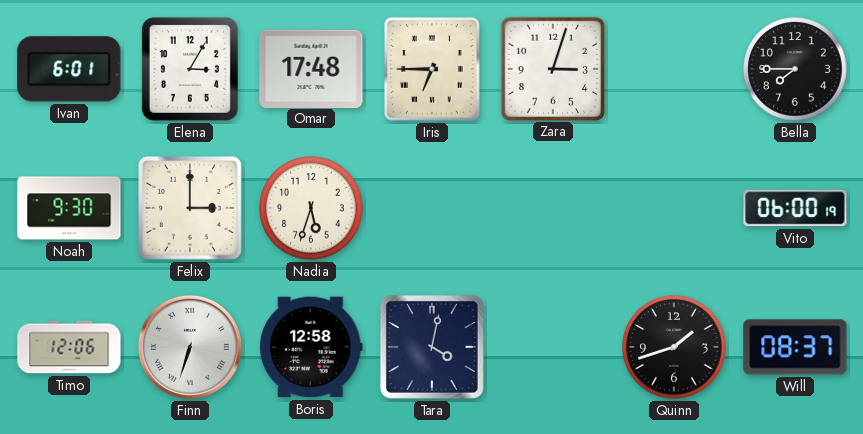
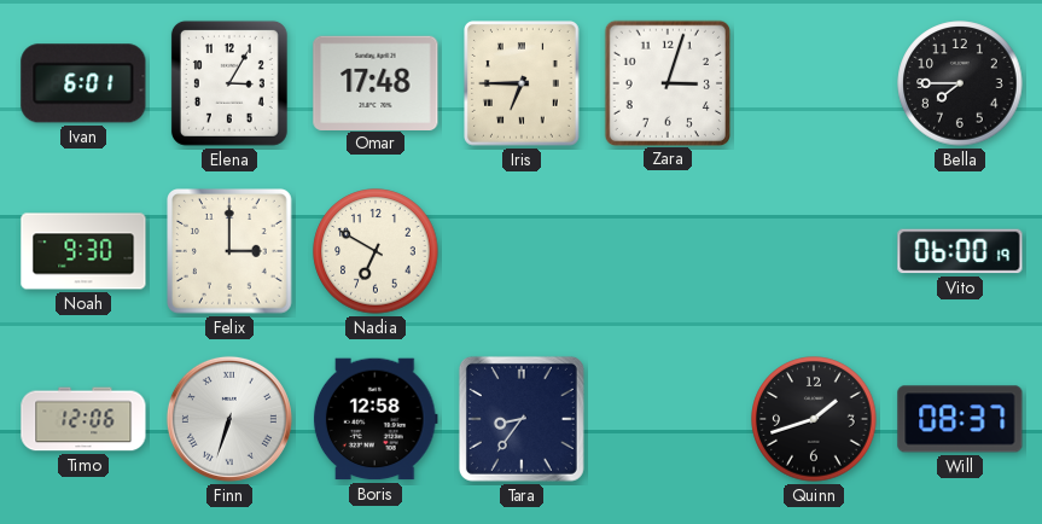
Nadia: 5:33 -> 6:50 (376, 251)
Tara: 4:02 -> 8:36 (522, 419)
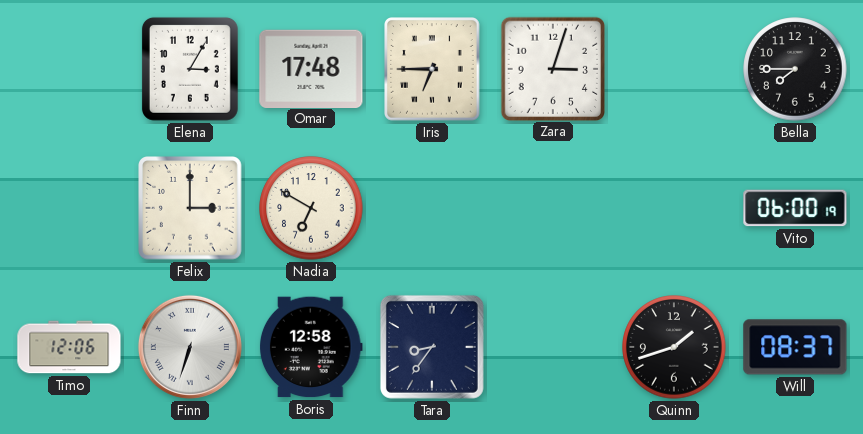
Ivan: 6:01 -> none (83, 83)
Noah: 9:30 -> none (83, 251)
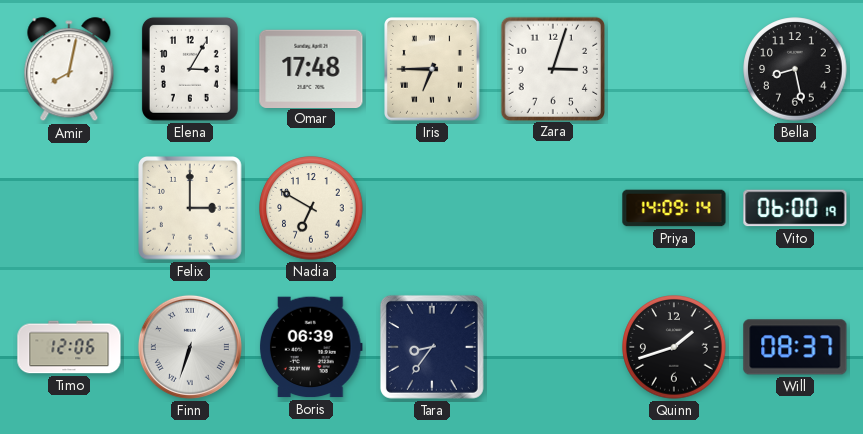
Amir: none -> 8:02 (69, 70)
Bella: 7:45 -> 8:28 (795, 69)
Priya: none -> 14:09 (674, 208)
Boris: 12:58 -> 06:39 (311, 347)
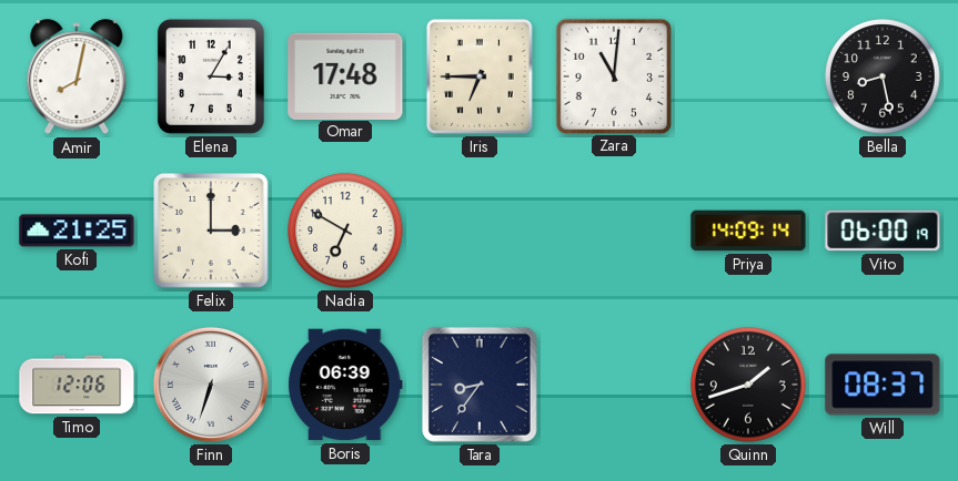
Zara: 3:03 -> 11:01 (613, 75)
Kofi: none -> 21:25 (77, 231)
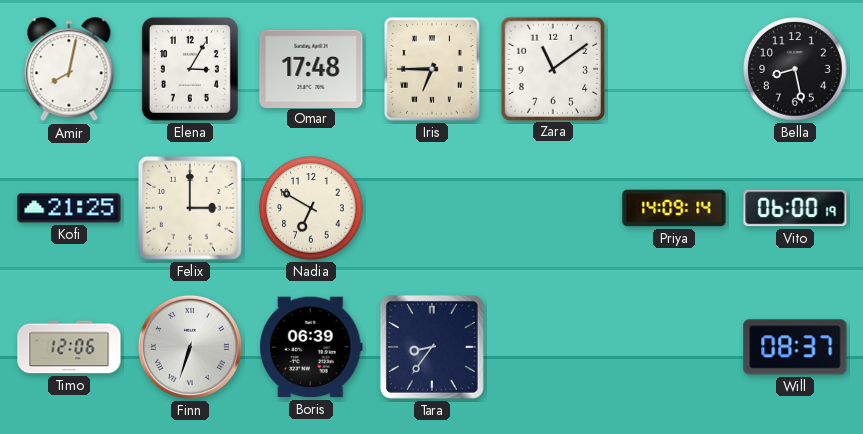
Zara: 11:01 -> 11:09 (552, 68)
Quinn: 1:42 -> none (748, 385)
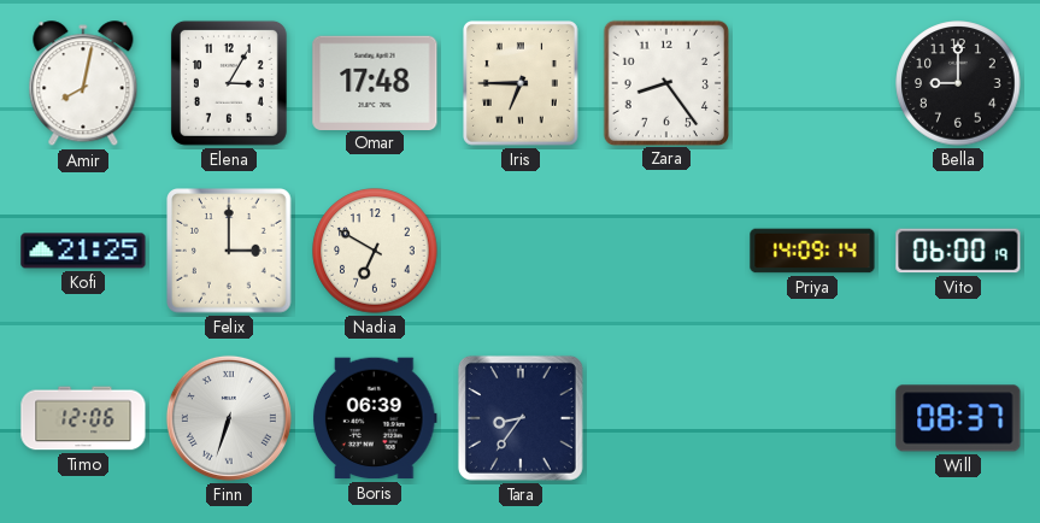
Zara: 11:09 -> 8:24 (665, 82)
Bella: 8:28 -> 9:00 (958, 83)
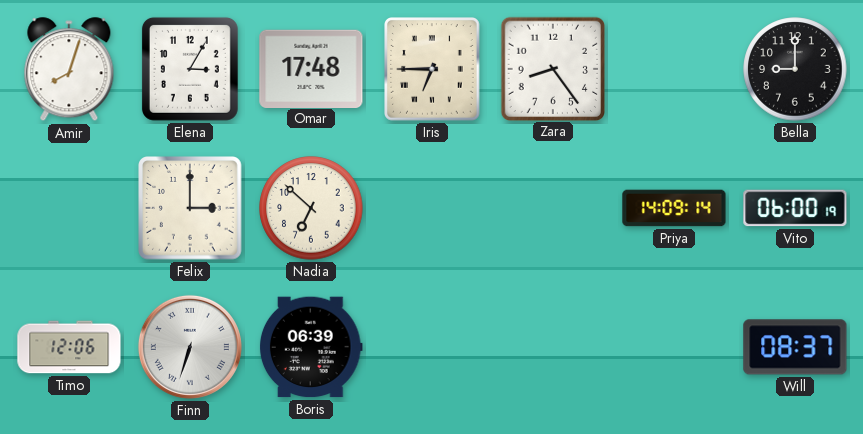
Amir: 8:02 -> 8:03 (69, 70)
Kofi: 21:25 -> none (83, 251)
Nadia: 6:50 -> 6:52 (311, 208)
Tara: 8:36 -> none (521, 418)
